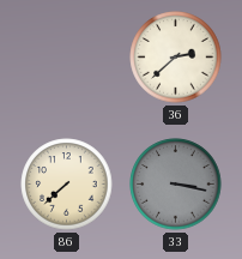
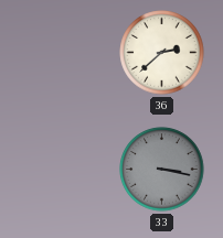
86: 7:38 -> none (67, 185)
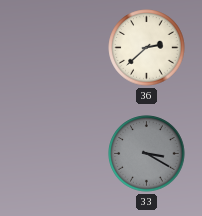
33: 3:17 -> 3:20 (147, 154)
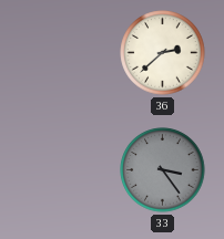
33: 3:20 -> 3:24 (163, 170)
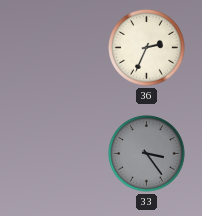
36: 2:38 -> 2:34 (147, 48)
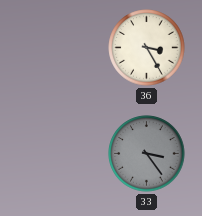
36: 2:34 -> 3:25 (147, 48)
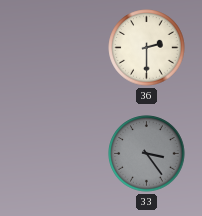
36: 3:25 -> 2:30 (147, 48)
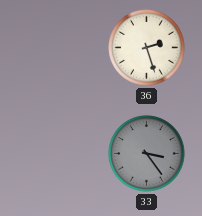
36: 2:30 -> 2:27 (147, 48)
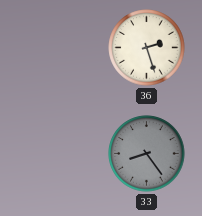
33: 3:24 -> 8:24 (147, 154)
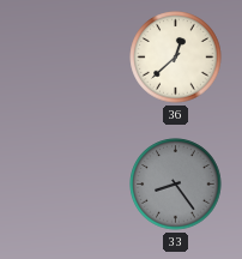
36: 2:27 -> 12:38 (176, 58)
